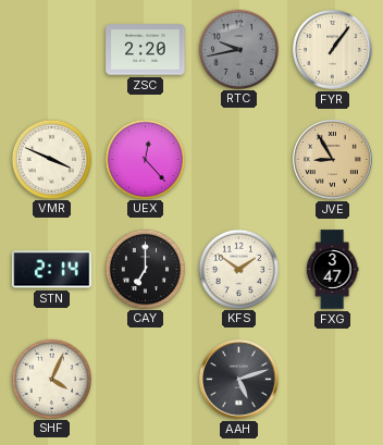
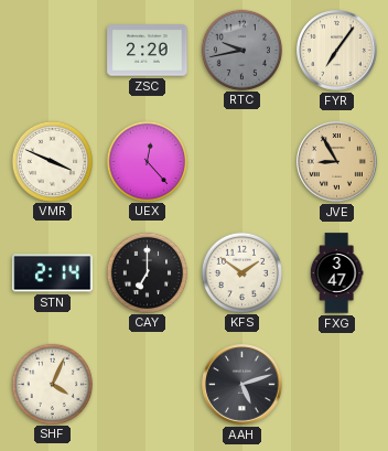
FYR: 1:06 -> 7:06 (337, 51)
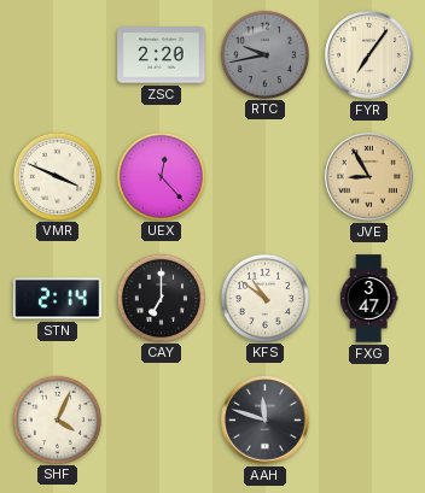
KFS: 1:51 -> 10:51 (264, 298)
AAH: 5:12 -> 11:48 (266, 421)
